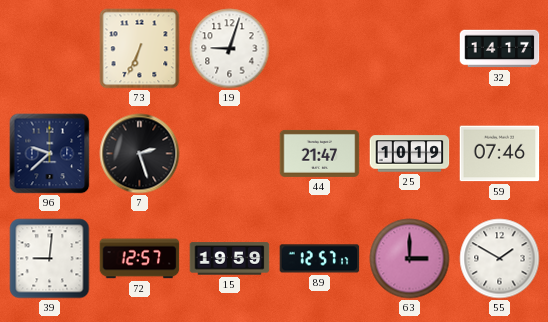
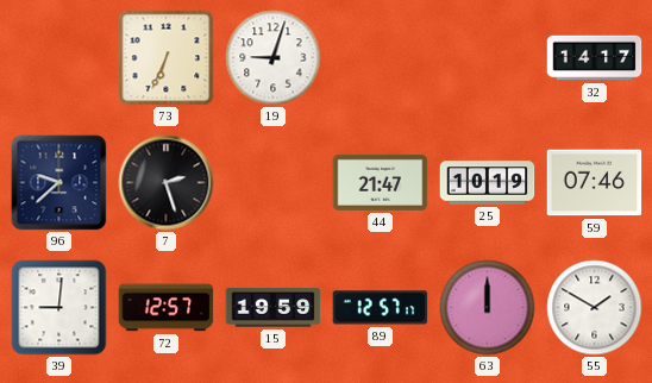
63: 3:00 -> 12:00 (488, 308)
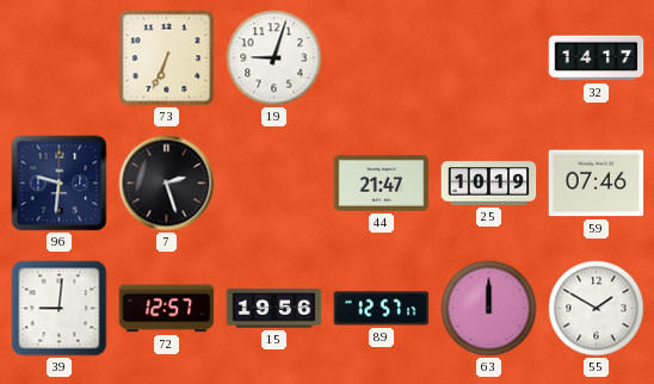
96: 9:38 -> 9:31 (60, 184)
15: 19:59 -> 19:56 (274, 309)
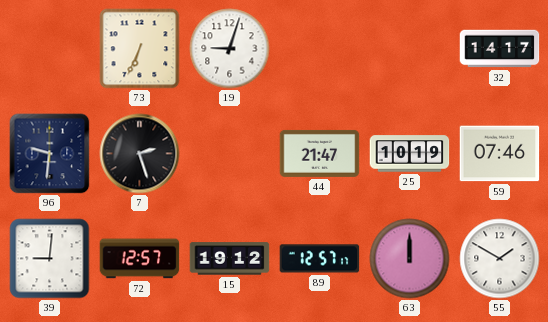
15: 19:56 -> 19:12 (230, 259)
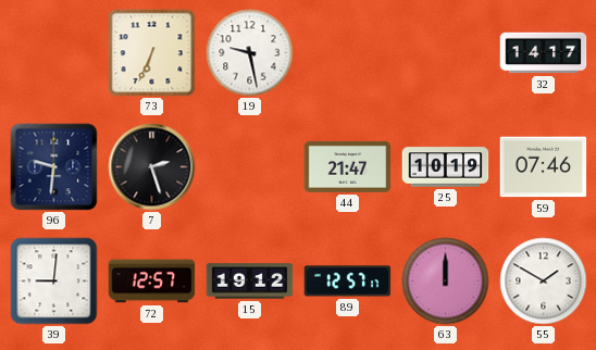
19: 9:03 -> 9:28 (250, 53)
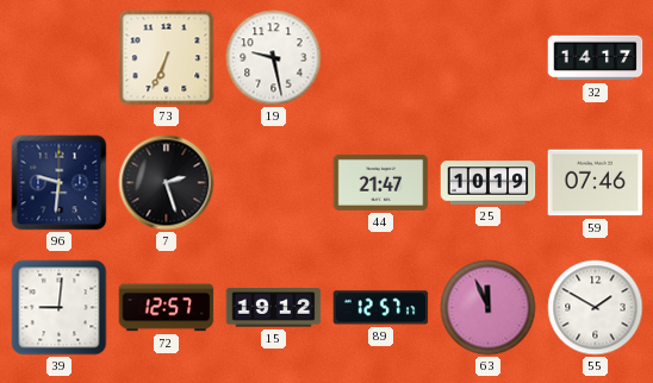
63: 12:00 -> 11:56 (489, 308)
